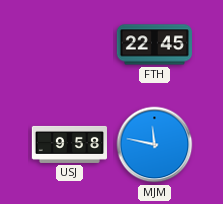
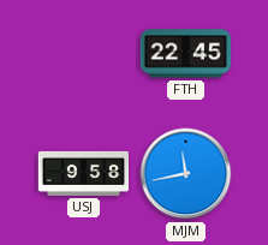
MJM: 11:47 -> 11:43 (186, 174)
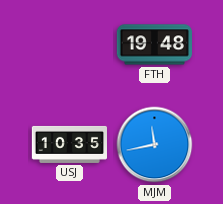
FTH: 22:45 -> 19:48 (154, 45)
USJ: 9:58 -> 10:35 (69, 144)
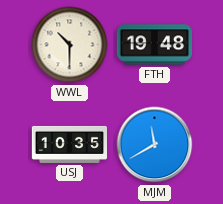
WWL: none -> 10:30 (70, 45)
MJM: 11:43 -> 11:40 (155, 145)
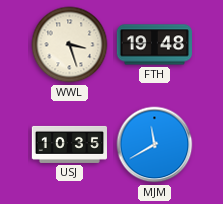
WWL: 10:30 -> 3:27 (70, 45)
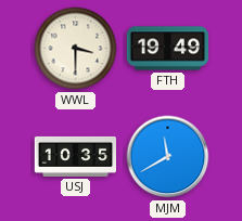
WWL: 3:27 -> 3:30 (76, 49)
FTH: 19:48 -> 19:49 (167, 49)
